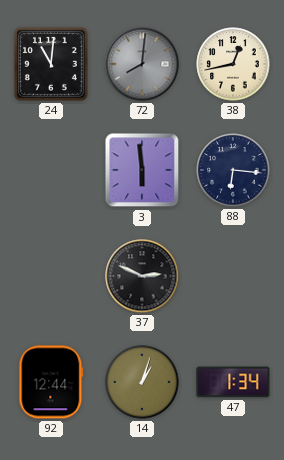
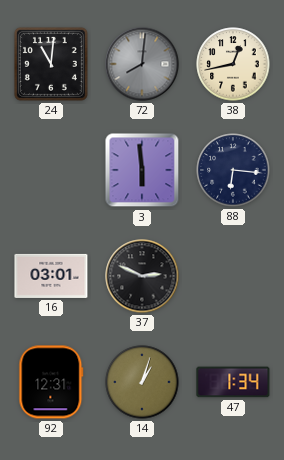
16: none -> 03:01 (51, 276)
92: 12:44 -> 12:31 (51, 382)
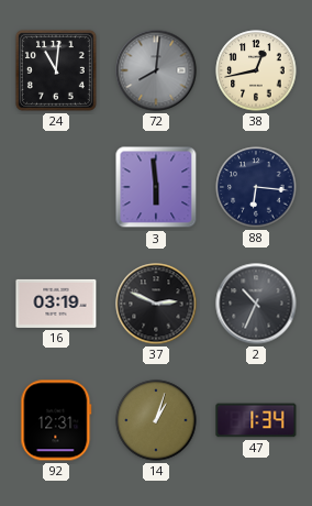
16: 03:01 -> 03:19 (56, 304)
2: none -> 10:34 (256, 304)
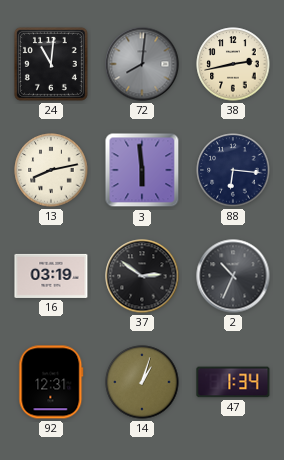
38: 12:43 -> 2:43 (233, 64)
13: none -> 8:13 (51, 170)
37: 2:49 -> 2:51 (142, 276)
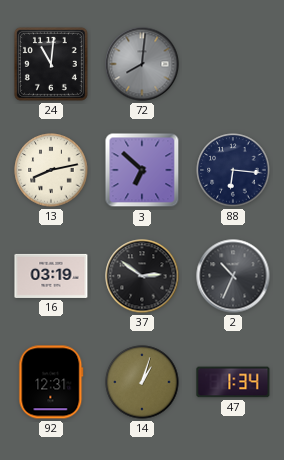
38: 2:43 -> none (233, 64)
3: 5:59 -> 6:52 (142, 170)
